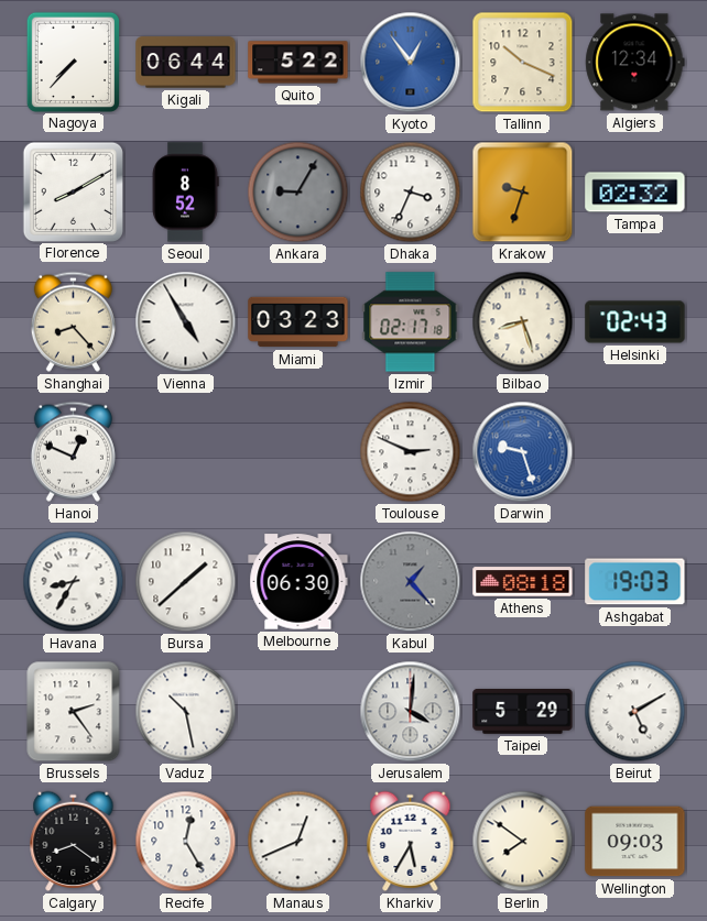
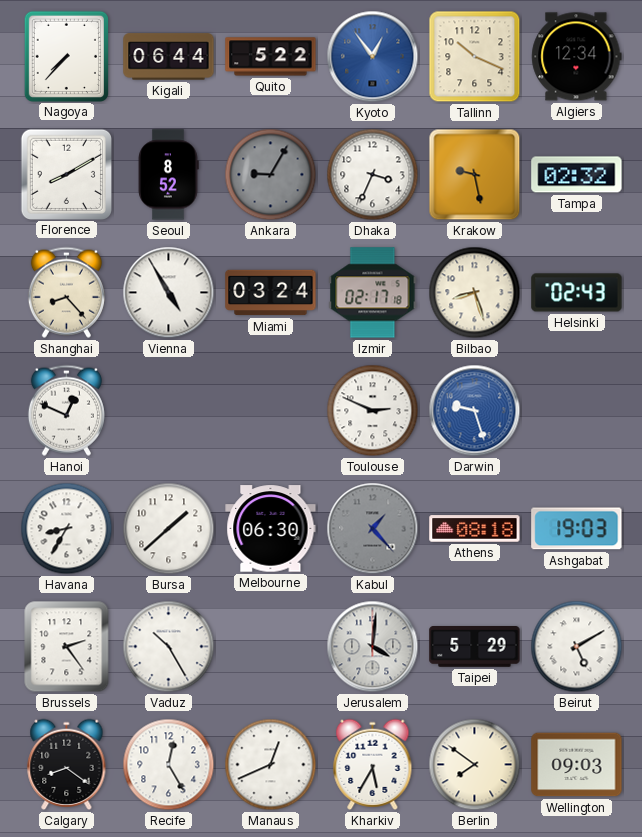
Krakow: 9:33 -> 9:28 (475, 175)
Miami: 03:23 -> 03:24 (271, 293)
Vaduz: 10:28 -> 10:25 (169, 647)
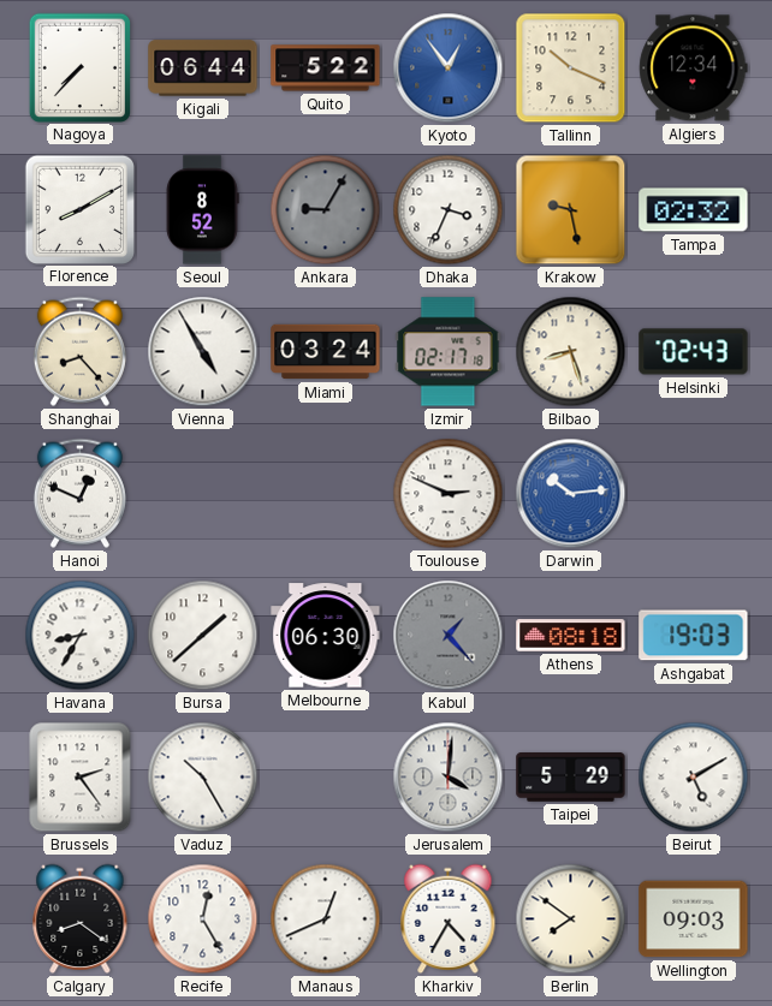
Darwin: 9:27 -> 10:14 (571, 494)
Kharkiv: 5:35 -> 4:35 (449, 918)
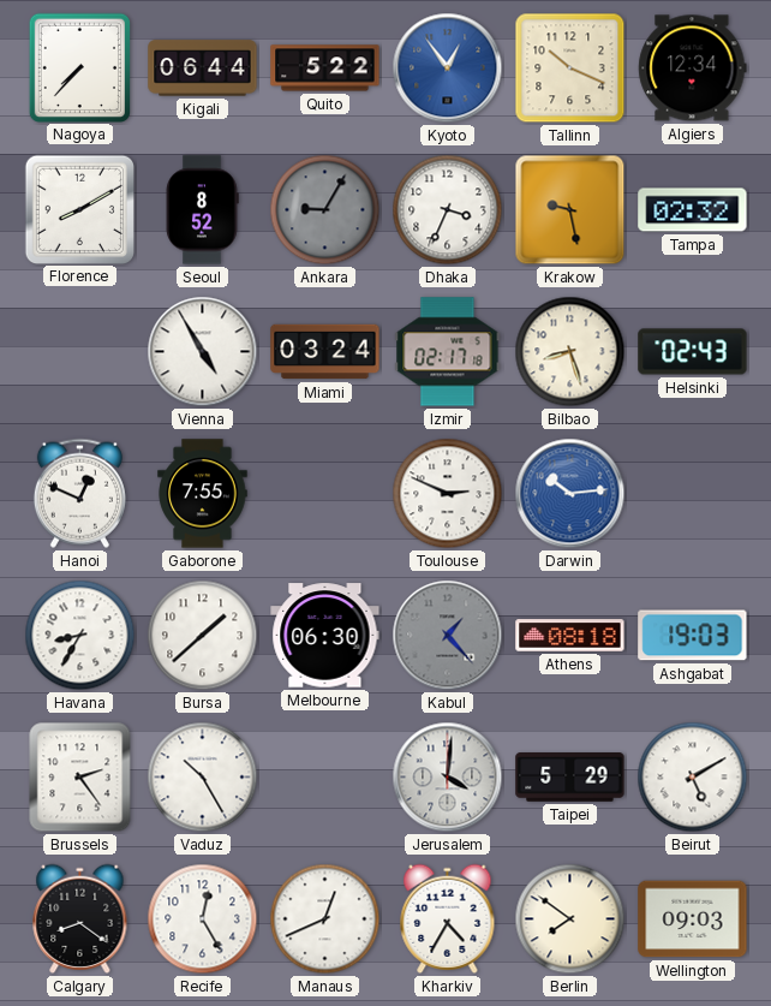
Shanghai: 8:23 -> none (79, 351)
Gaborone: none -> 7:55 (203, 494)
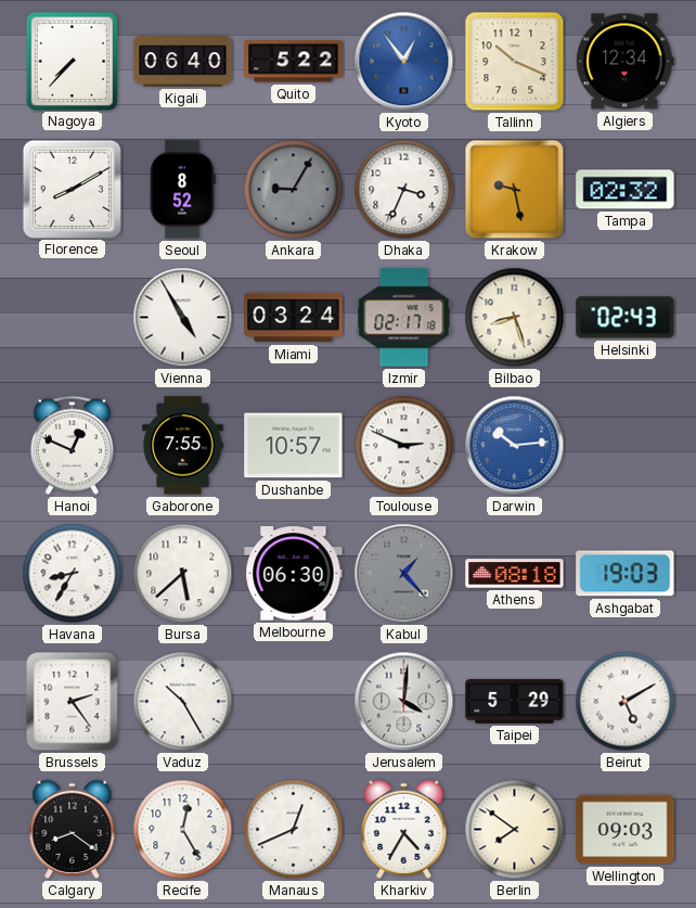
Kigali: 06:44 -> 06:40 (183, 62)
Dushanbe: none -> 10:57 (294, 446)
Bursa: 1:38 -> 5:38 (183, 574)
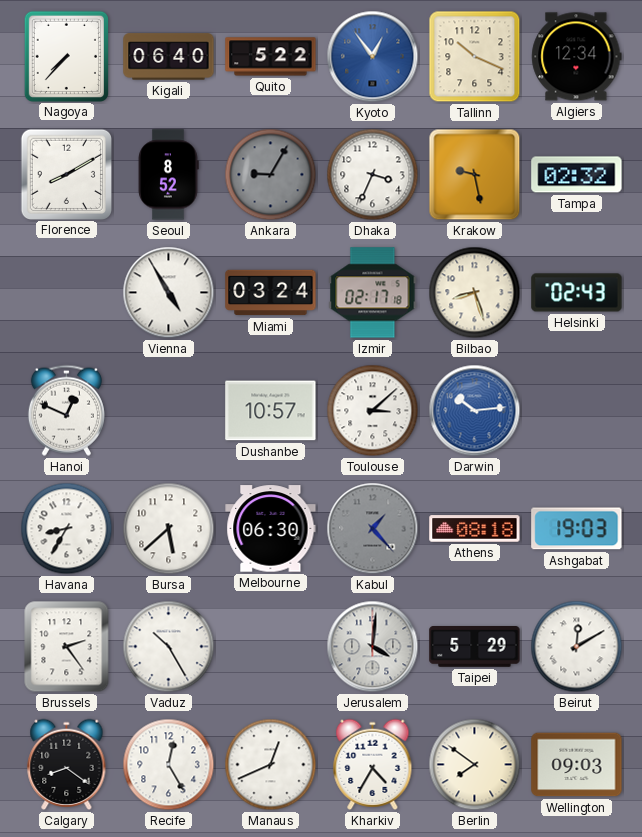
Gaborone: 7:55 -> none (183, 446)
Toulouse: 2:49 -> 3:08 (373, 411)
Beirut: 5:10 -> 12:10 (577, 647)
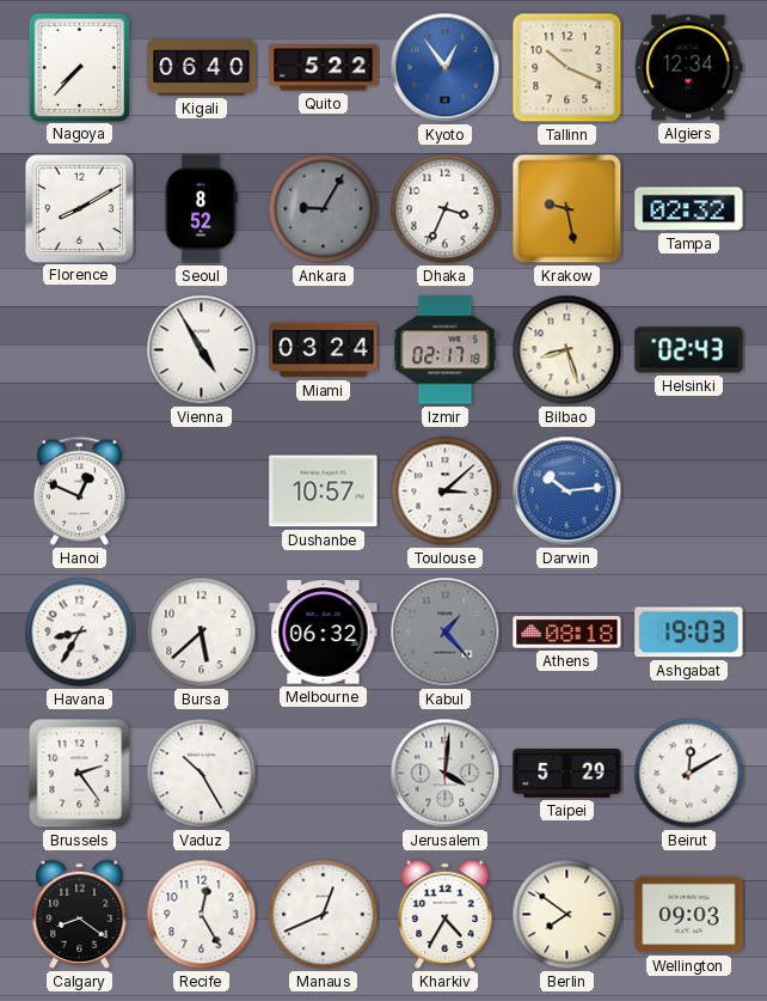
Melbourne: 06:30 -> 06:32 (324, 633)
